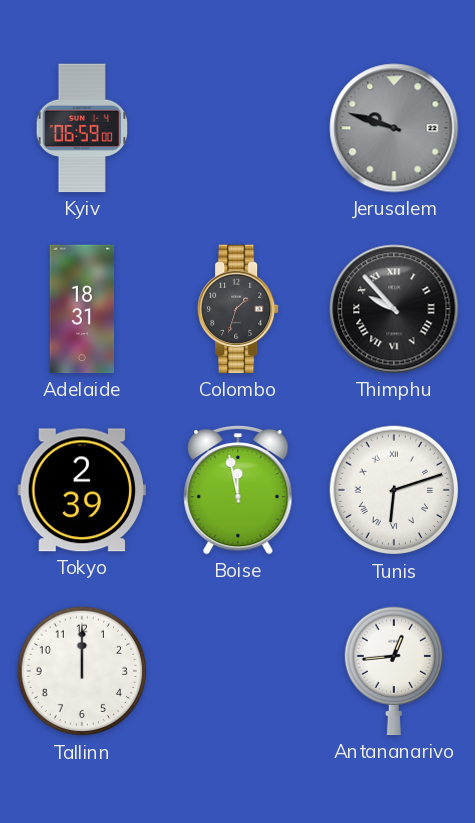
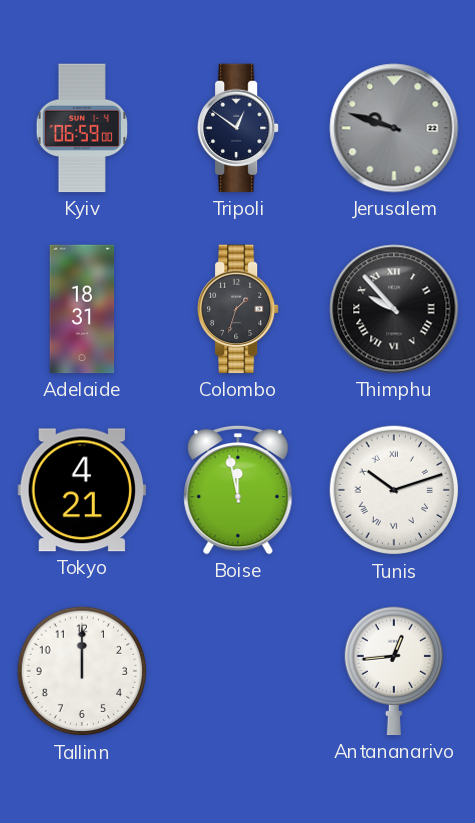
Tripoli: none -> 12:51 (239, 128)
Tokyo: 2:39 -> 4:21 (81, 490)
Tunis: 6:12 -> 10:12 (394, 490)
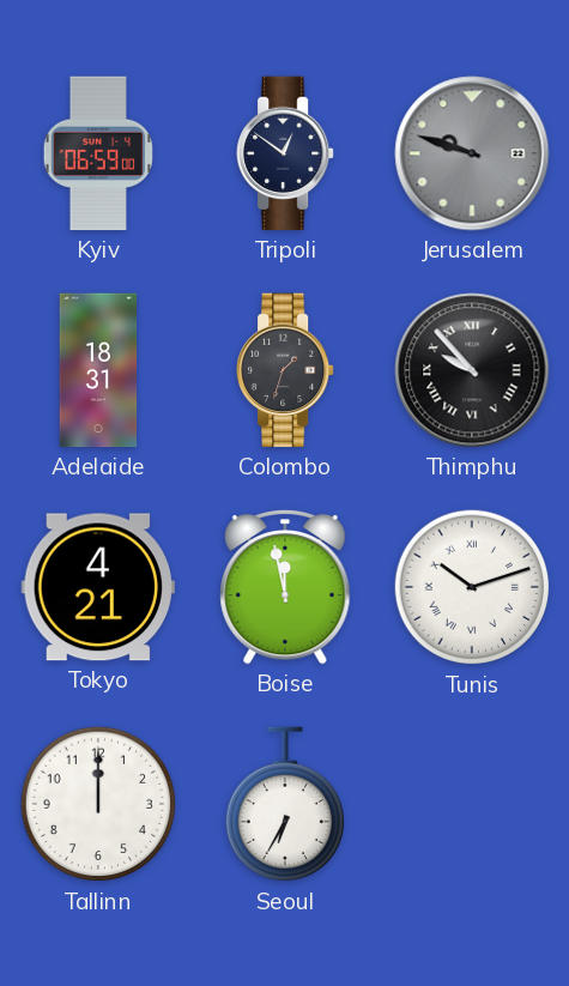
Seoul: none -> 6:35 (284, 805)
Antananarivo: 12:44 -> none (393, 671)
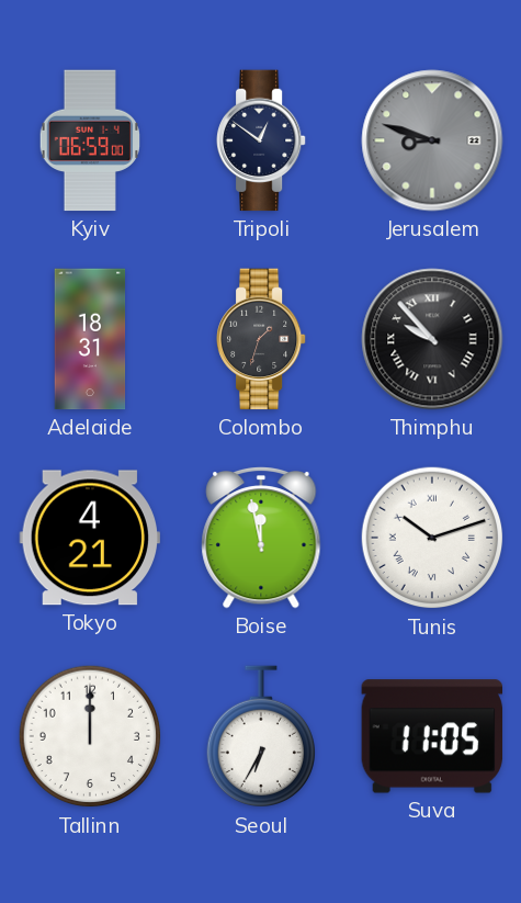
Jerusalem: 9:48 -> 8:48 (432, 140)
Suva: none -> 11:05 (431, 736)
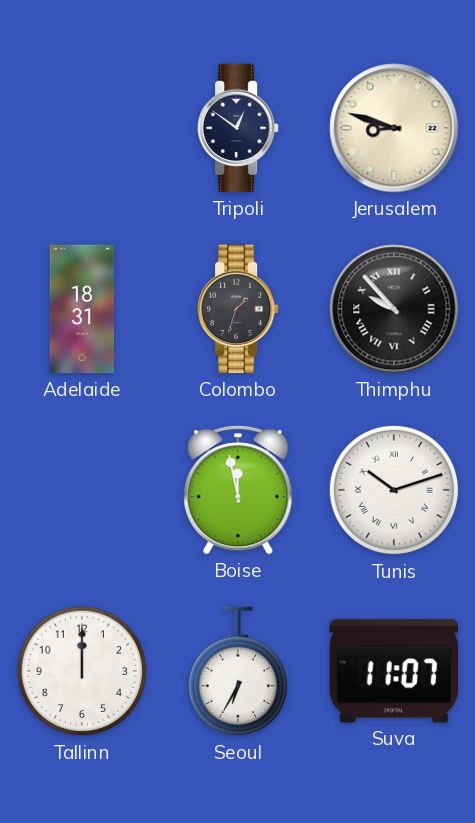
Kyiv: 06:59 -> none (90, 140)
Jerusalem dial: grey -> cream (394, 128)
Tokyo: 4:21 -> none (89, 538)
Suva: 11:05 -> 11:07 (393, 671)
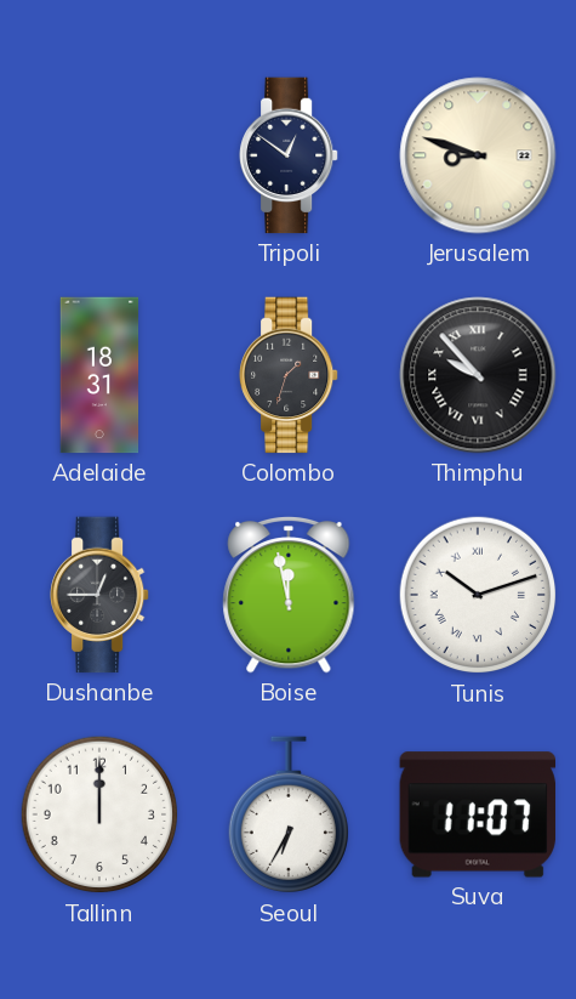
Dushanbe: none -> 12:45 (101, 595)
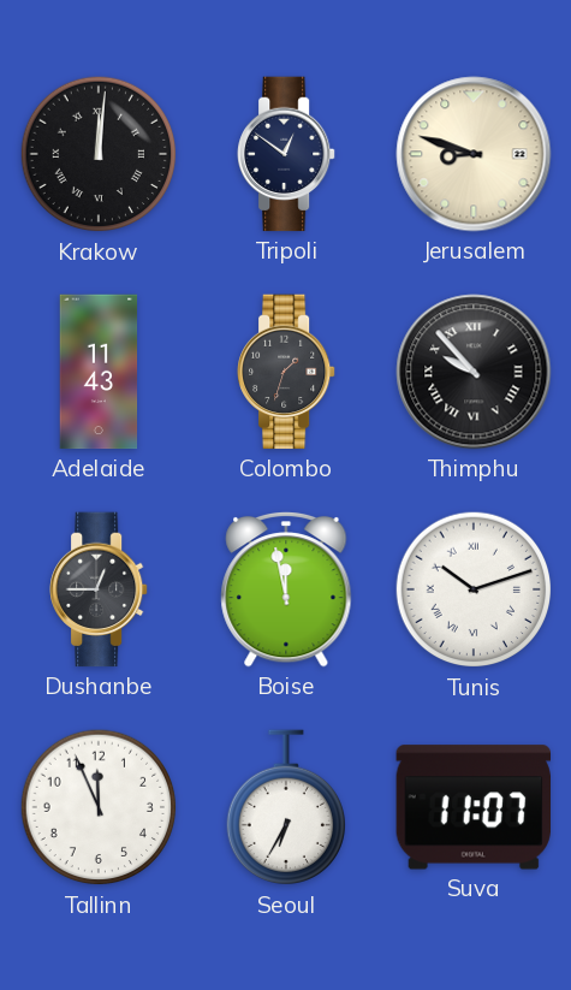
Krakow: none -> 12:01 (99, 154)
Adelaide: 18:31 -> 11:43 (99, 372)
Tallinn: 12:00 -> 11:56 (99, 807)
